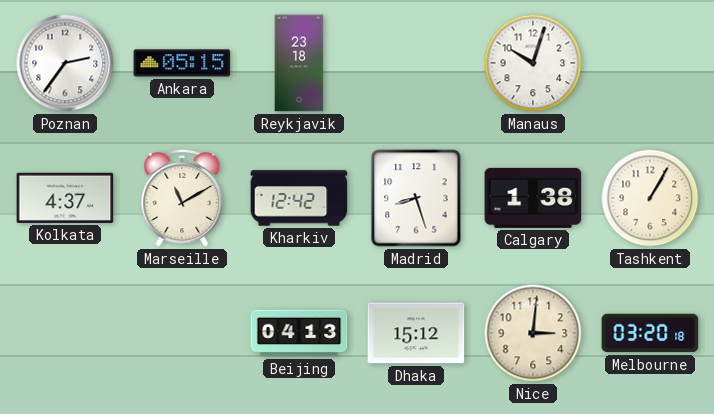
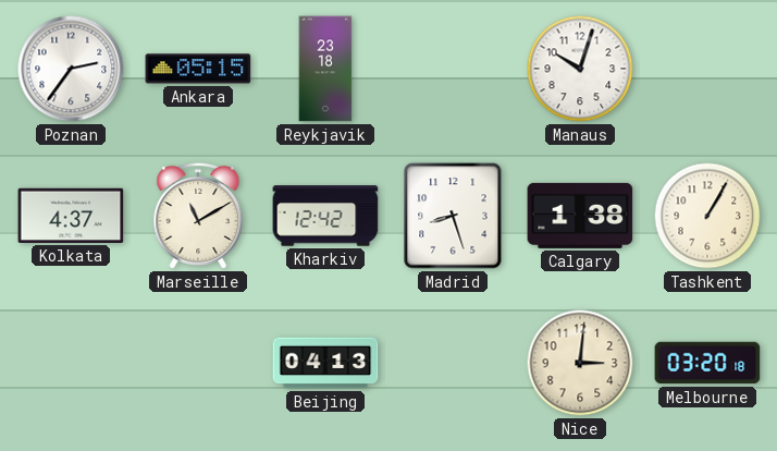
Dhaka: 15:12 -> none (416, 333)
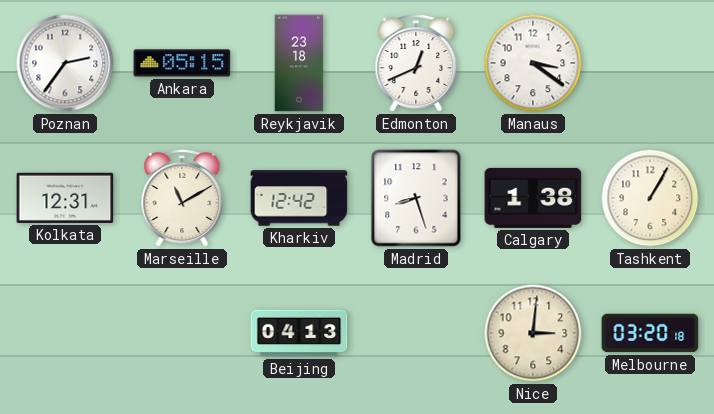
Edmonton: none -> 12:41 (416, 64)
Manaus: 10:03 -> 3:21 (533, 63)
Kolkata: 4:37 -> 12:31 (65, 198)
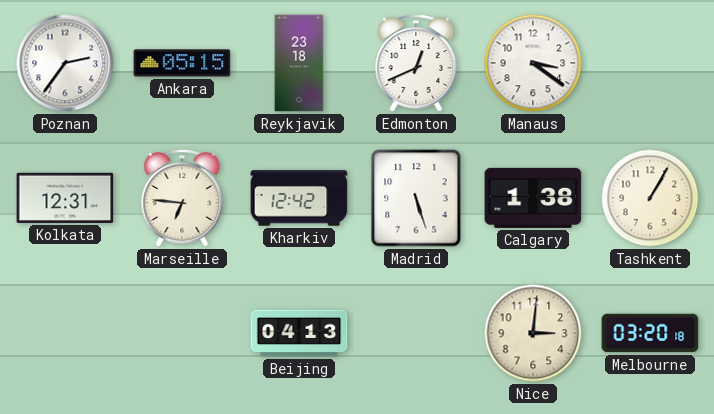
Marseille: 11:10 -> 6:46 (182, 199)
Madrid: 8:27 -> 5:27 (416, 198)
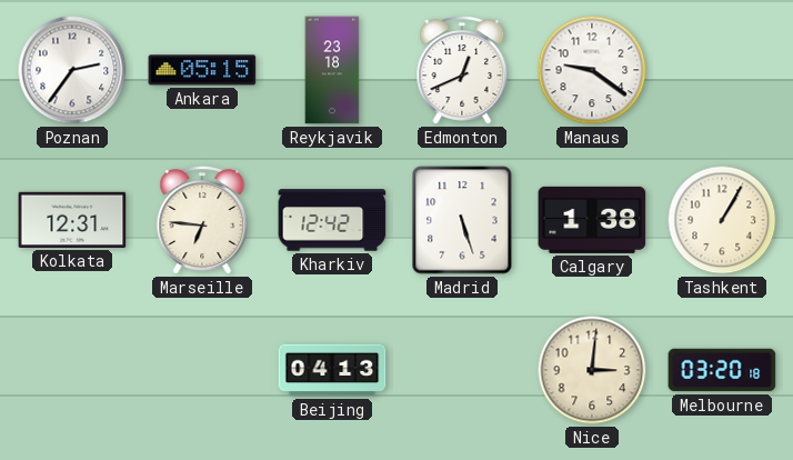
Manaus: 3:21 -> 9:21 (592, 70)
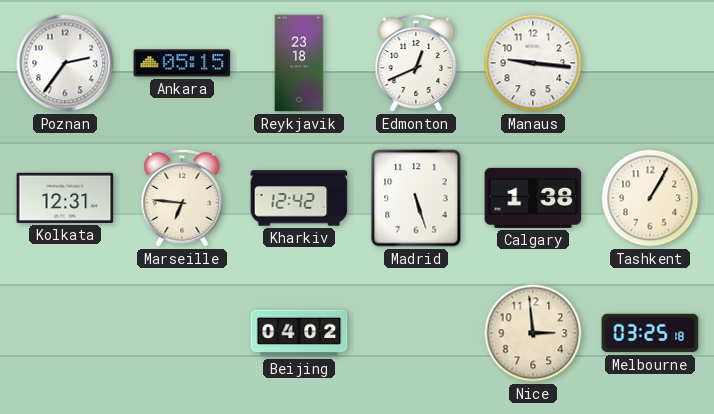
Manaus: 9:21 -> 9:16 (533, 63)
Beijing: 04:13 -> 04:02 (299, 333)
Nice: 3:01 -> 2:59 (533, 333)
Melbourne: 03:20 -> 03:25 (650, 333)
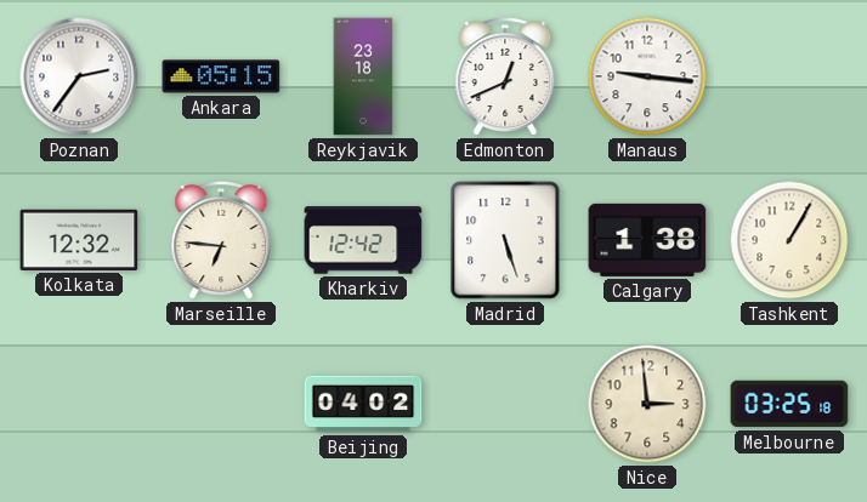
Kolkata: 12:31 -> 12:32 (79, 240)
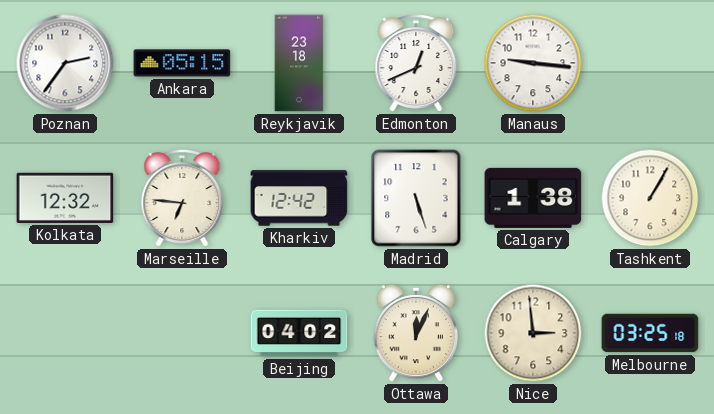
Ottawa: none -> 12:04 (416, 333)
